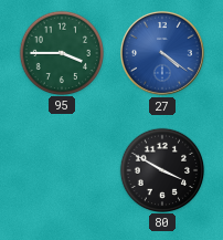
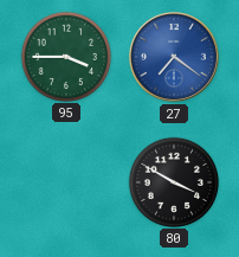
27: 4:21 -> 7:21 (174, 57)
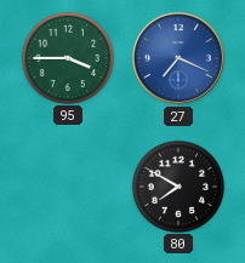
27: 7:21 -> 7:19 (178, 58)
80: 3:50 -> 7:50 (177, 185)
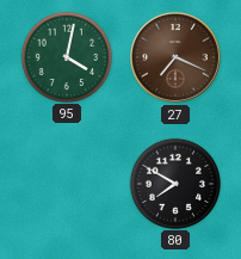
95: 3:45 -> 4:02 (66, 56)
27 dial: blue -> brown (175, 57)
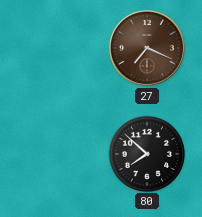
95: 4:02 -> none (66, 56)
80: 7:50 -> 7:52 (146, 153)
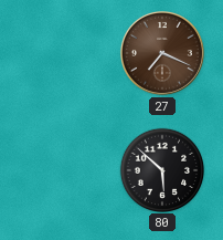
80: 7:52 -> 5:52 (161, 169)
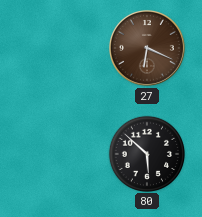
27: 7:19 -> 6:19 (147, 48)
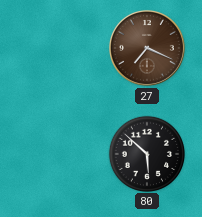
27: 6:19 -> 7:19 (147, 48)
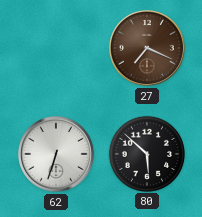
62: none -> 6:33 (56, 154)
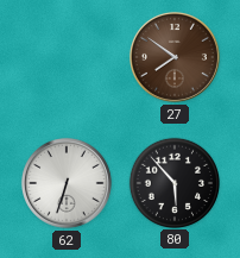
27: 7:19 -> 7:51 (175, 57)
80: 5:52 -> 5:53 (173, 182)
